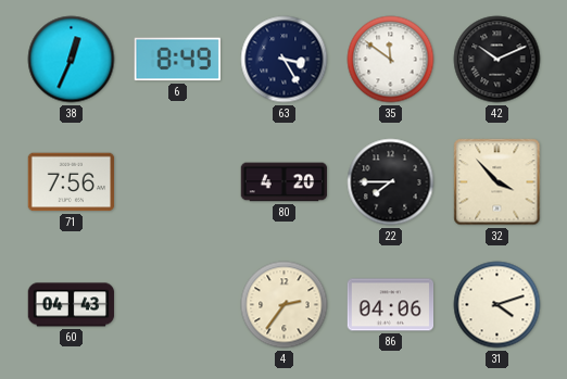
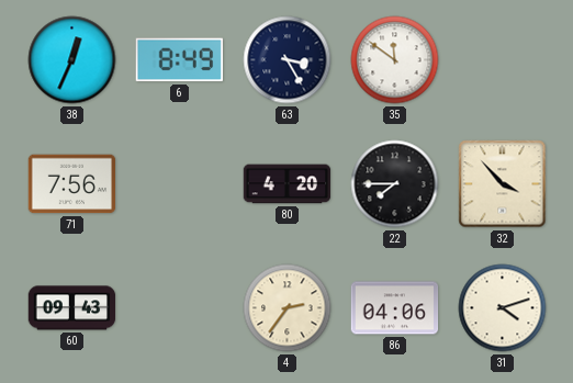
42: 10:11 -> none (497, 60)
60: 04:43 -> 09:43 (72, 308)
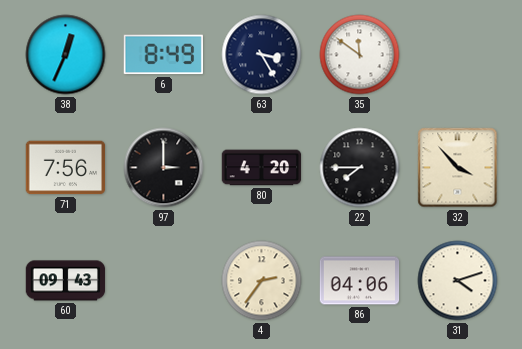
97: none -> 3:00 (164, 168)
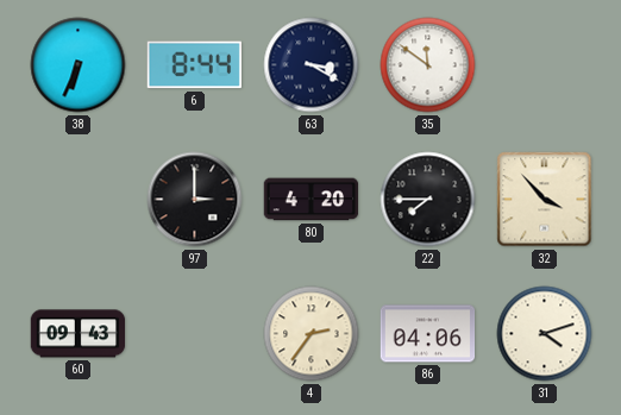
38: 12:34 -> 6:34 (79, 65)
6: 8:49 -> 8:44 (194, 65)
63: 3:25 -> 3:20 (312, 65)
71: 7:56 -> none (66, 168)
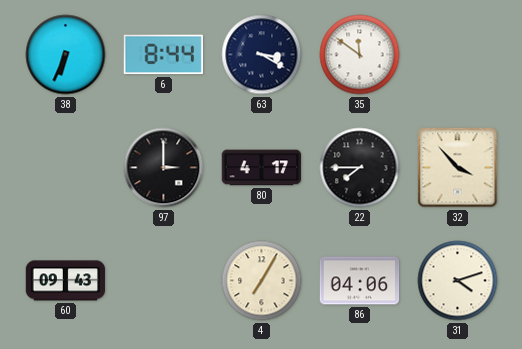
80: 4:20 -> 4:17 (262, 168)
4: 2:36 -> 7:05 (262, 281)
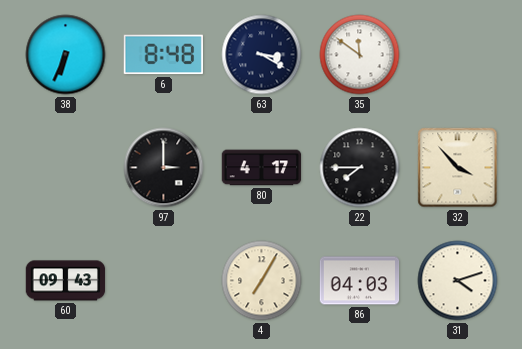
6: 8:44 -> 8:48 (163, 55)
86: 04:06 -> 04:03 (360, 281)
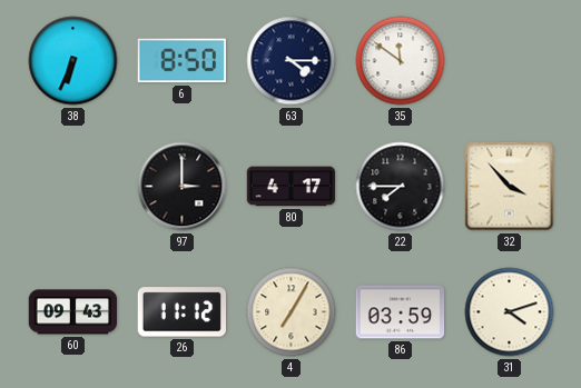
6: 8:48 -> 8:50 (181, 61)
63: 3:20 -> 4:15 (292, 61)
26: none -> 11:12 (181, 312)
86: 04:03 -> 03:59 (401, 312)
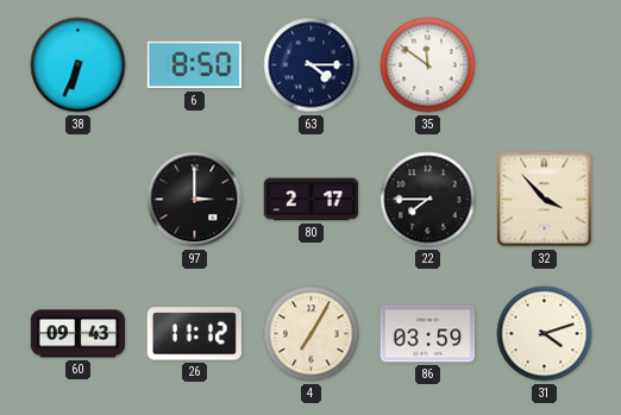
80: 4:17 -> 2:17 (312, 200)
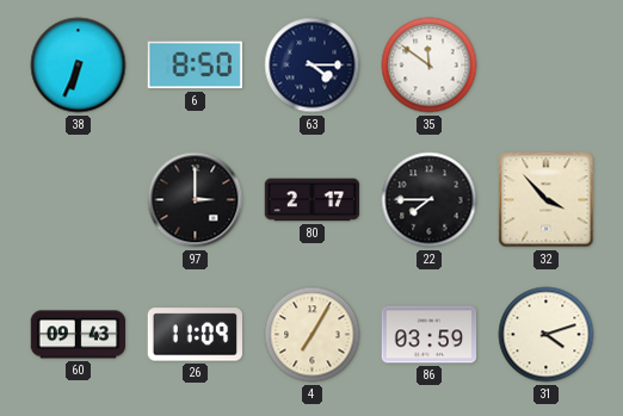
26: 11:12 -> 11:09 (195, 335)
